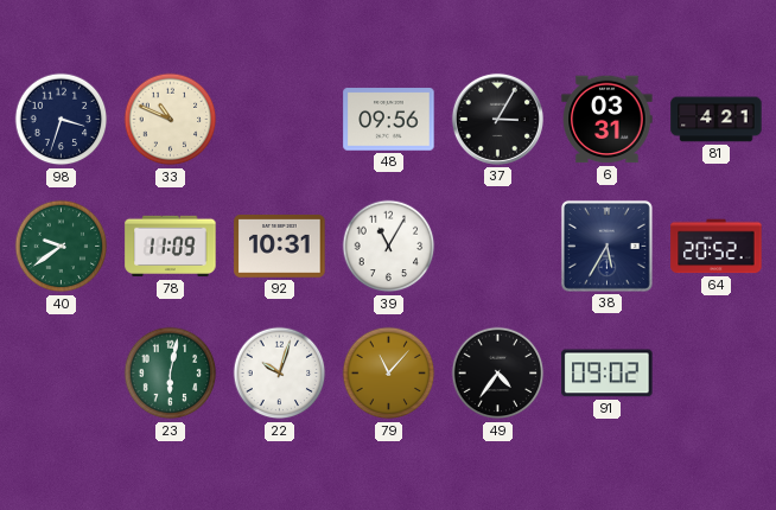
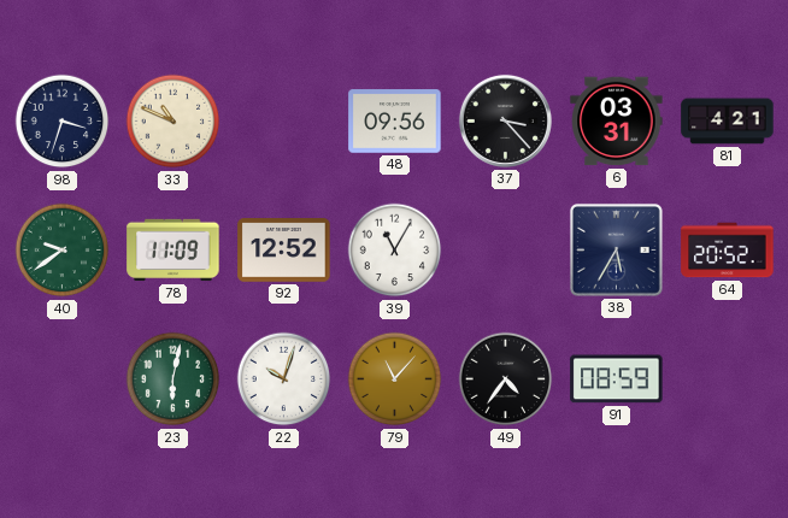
37: 3:05 -> 3:23 (505, 120)
92: 10:31 -> 12:52 (284, 251)
91: 09:02 -> 08:59 (617, 379)
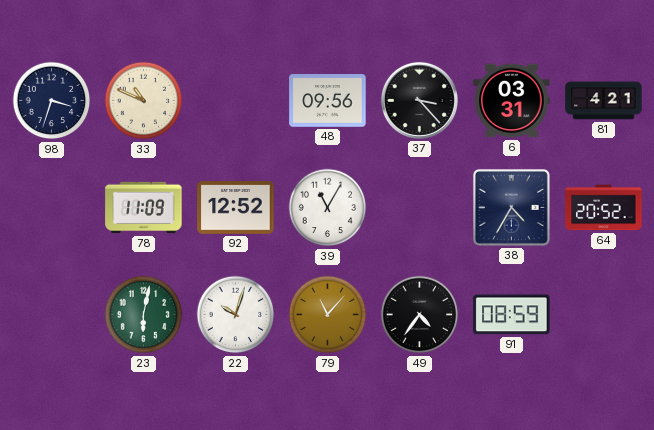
40: 9:39 -> none (63, 251)
38: 5:35 -> 4:35 (511, 207)
